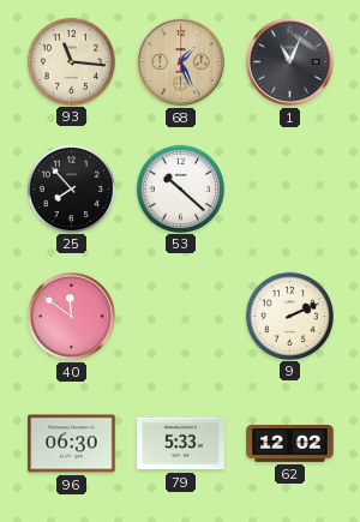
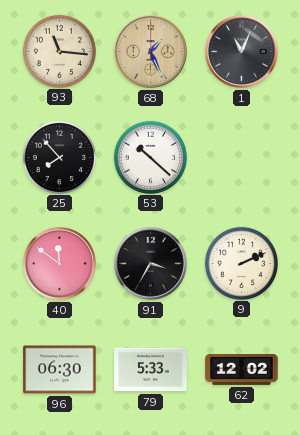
91: none -> 3:35 (151, 264)
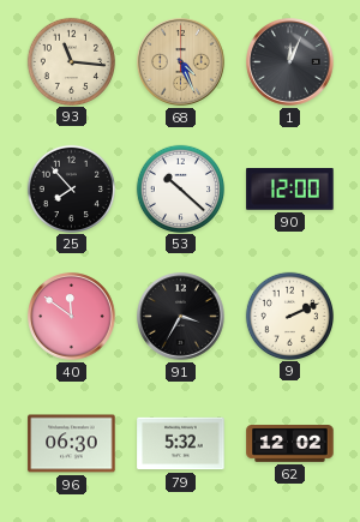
68: 1:26 -> 4:26 (181, 62)
1: 11:04 -> 12:04 (290, 62)
90: none -> 12:00 (290, 190)
79: 5:33 -> 5:32 (181, 444)
